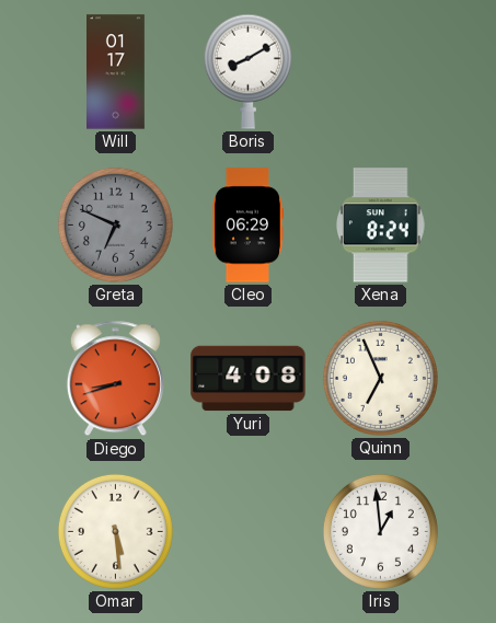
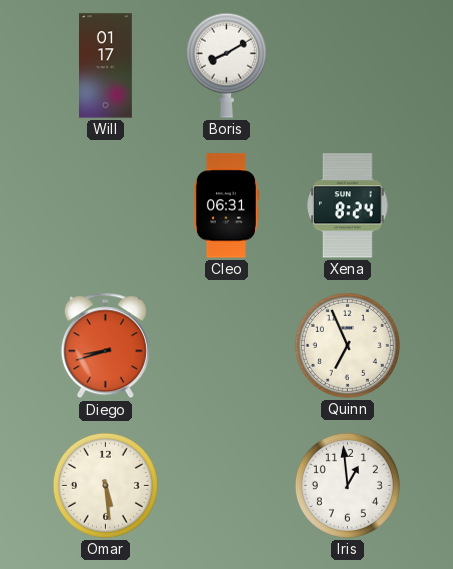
Greta: 6:49 -> none (115, 224)
Cleo: 06:29 -> 06:31 (226, 206)
Yuri: 4:08 -> none (249, 379)
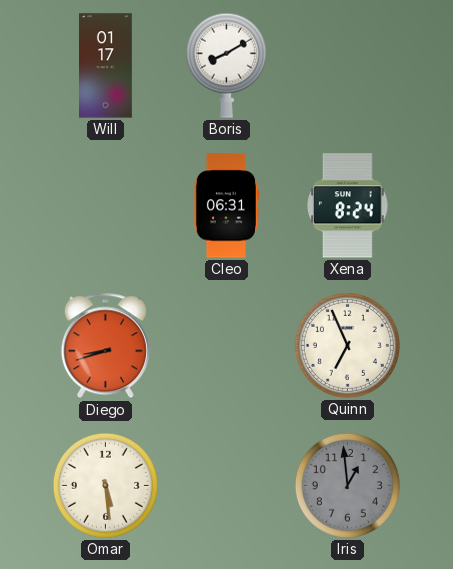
Iris dial: white -> grey (347, 485)
